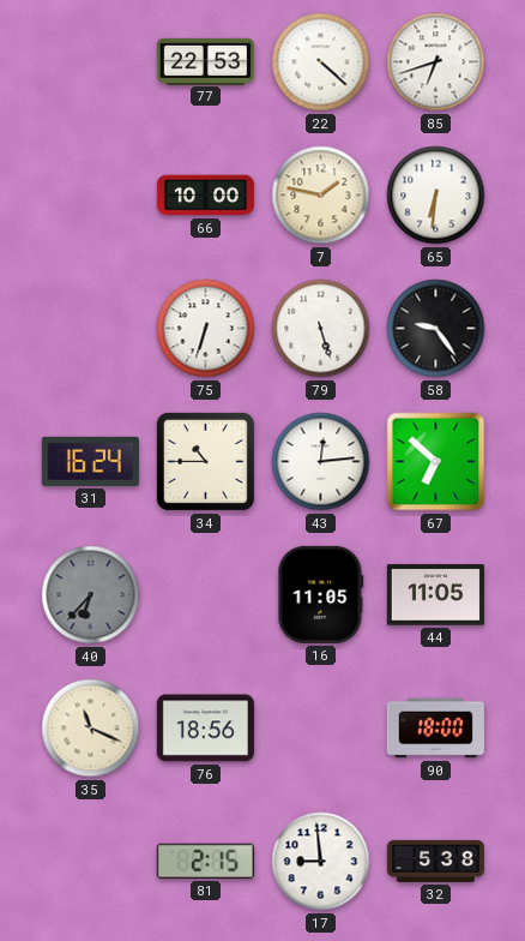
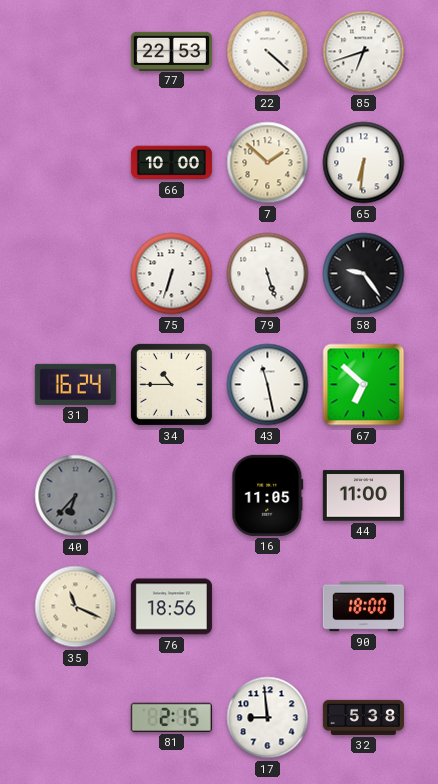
7: 1:47 -> 1:52 (268, 163)
43: 12:14 -> 11:28 (268, 385)
44: 11:05 -> 11:00 (363, 496)
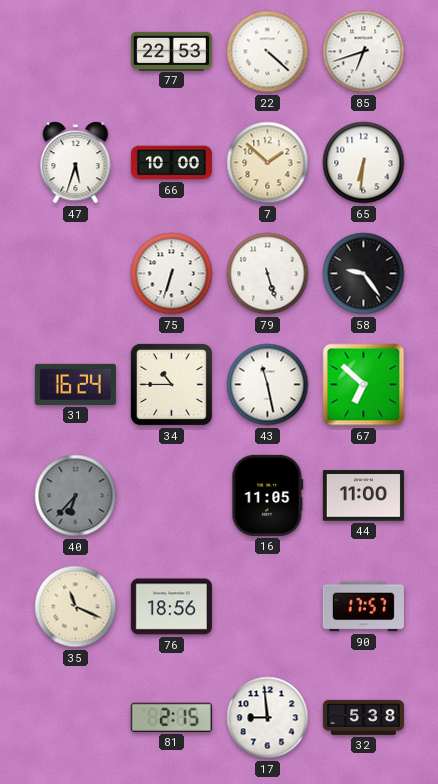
47: none -> 5:33 (76, 163)
90: 18:00 -> 17:57 (363, 607)
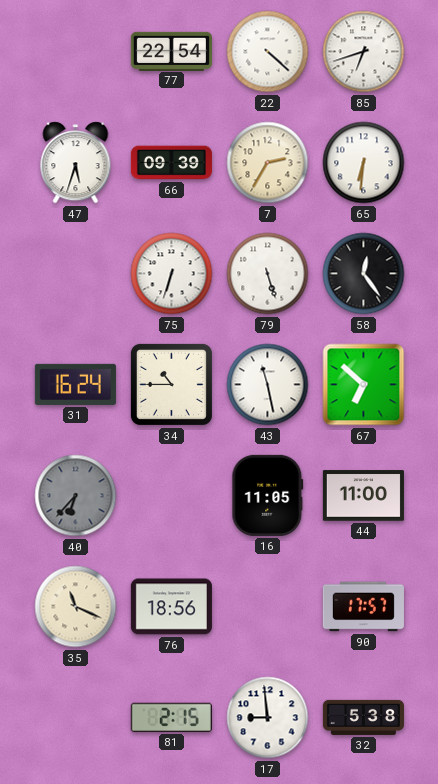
77: 22:53 -> 22:54 (171, 51)
66: 10:00 -> 09:39 (171, 163)
7: 1:52 -> 2:35 (268, 163)
58: 9:24 -> 12:24 (364, 274)
